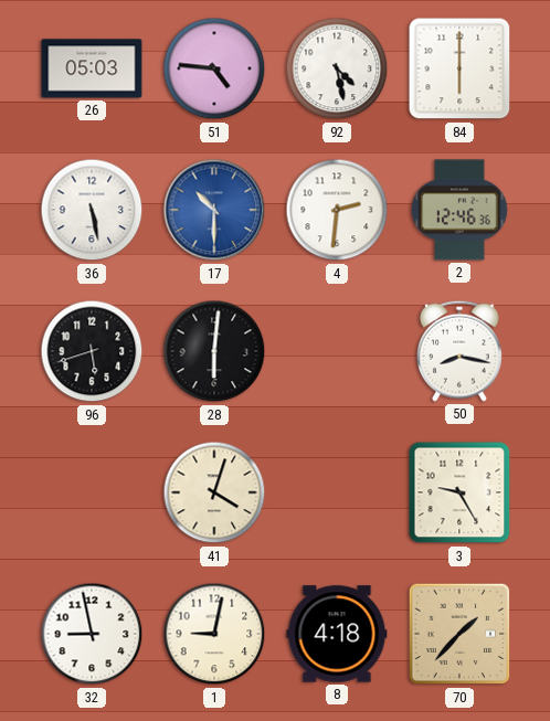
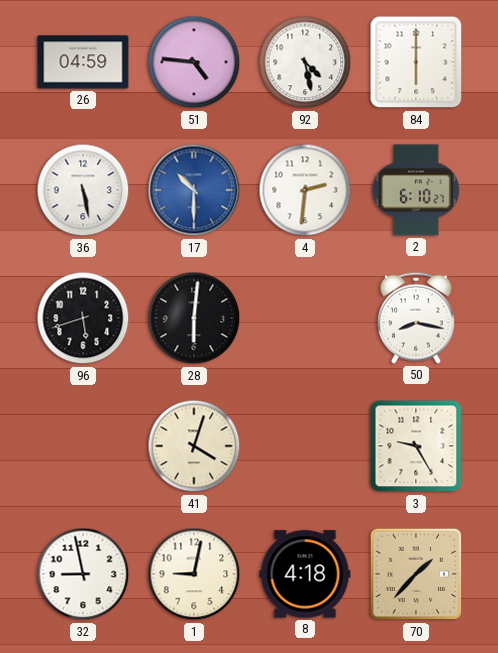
26: 05:03 -> 04:59 (83, 62)
2: 12:46 -> 6:10 (416, 190)
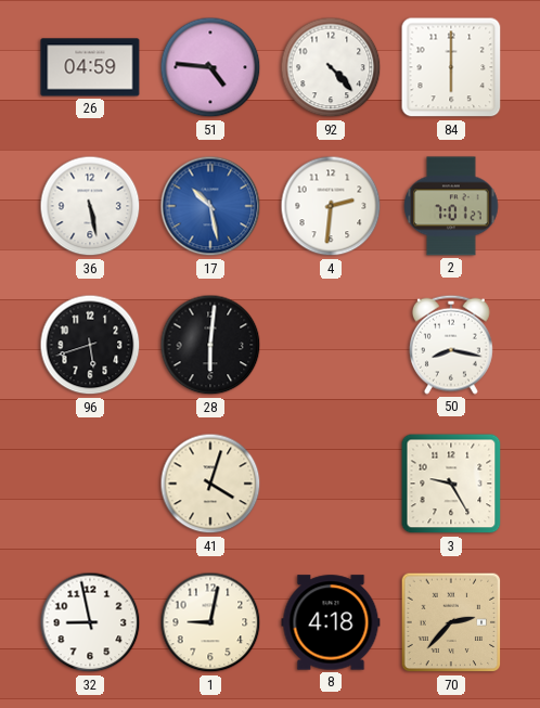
92: 4:28 -> 4:23 (331, 67)
17: 10:30 -> 10:28 (210, 206)
2: 6:10 -> 7:01 (451, 206)
70: 1:37 -> 2:37 (451, 622)
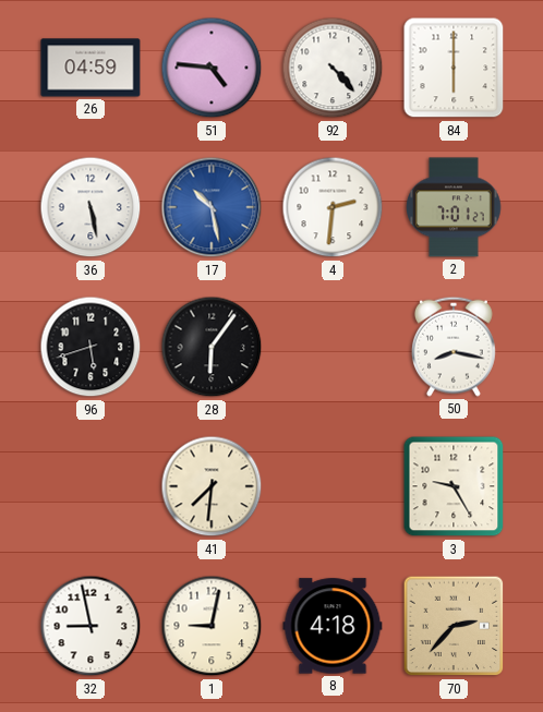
28: 6:01 -> 6:06 (212, 347)
41: 4:03 -> 7:31 (212, 486)
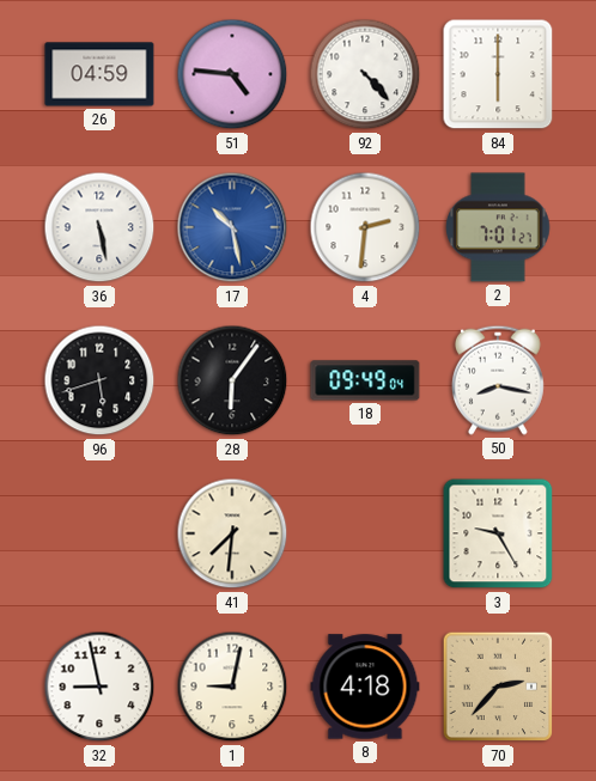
18: none -> 09:49 (365, 380)
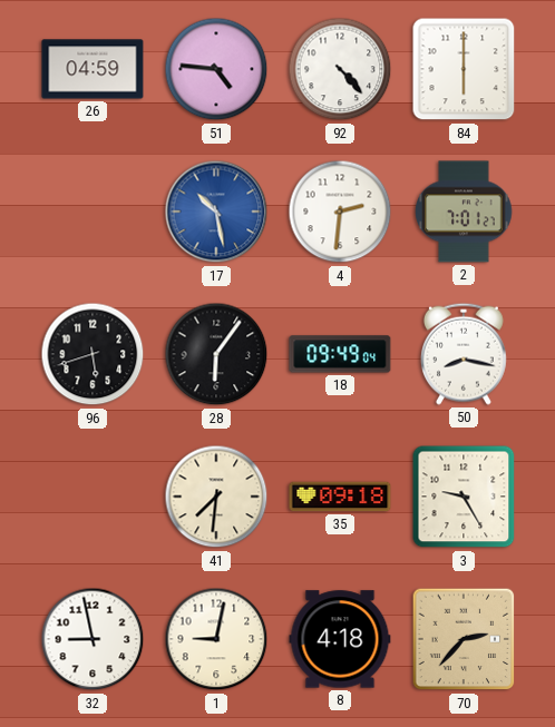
36: 5:28 -> none (99, 227)
35: none -> 09:18 (340, 497)
